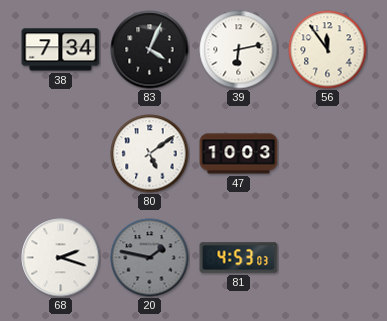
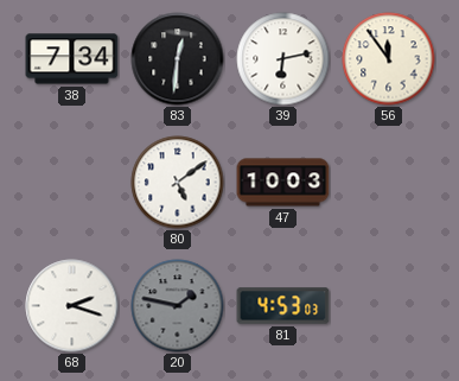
83: 4:04 -> 12:31 (178, 59)
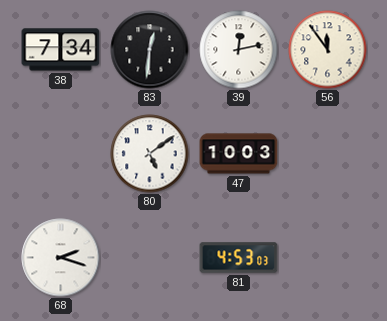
39: 6:13 -> 12:13 (239, 50)
20: 1:47 -> none (178, 306)
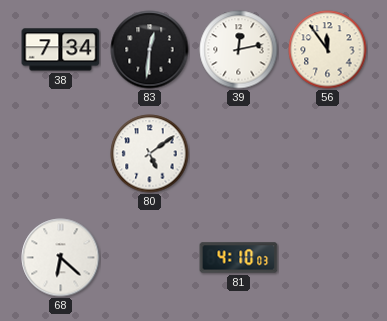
47: 10:03 -> none (239, 154)
68: 2:18 -> 6:22 (61, 258)
81: 4:53 -> 4:10 (239, 258)
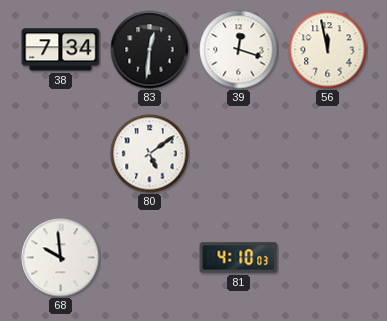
39: 12:13 -> 12:18 (239, 50)
56: 11:54 -> 11:58 (328, 50)
68: 6:22 -> 9:59 (61, 258)
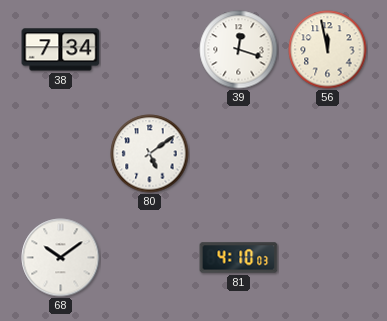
83: 12:31 -> none (150, 50)
68: 9:59 -> 10:09 (61, 258)
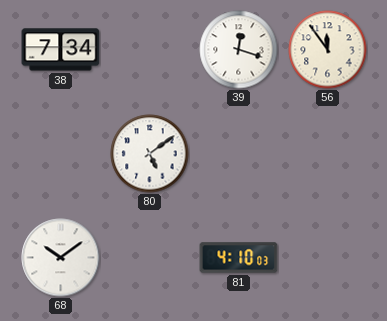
56: 11:58 -> 11:54 (328, 50)
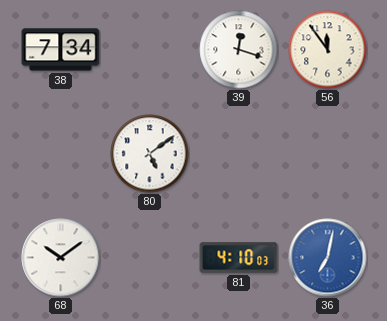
36: none -> 7:02 (328, 258)
